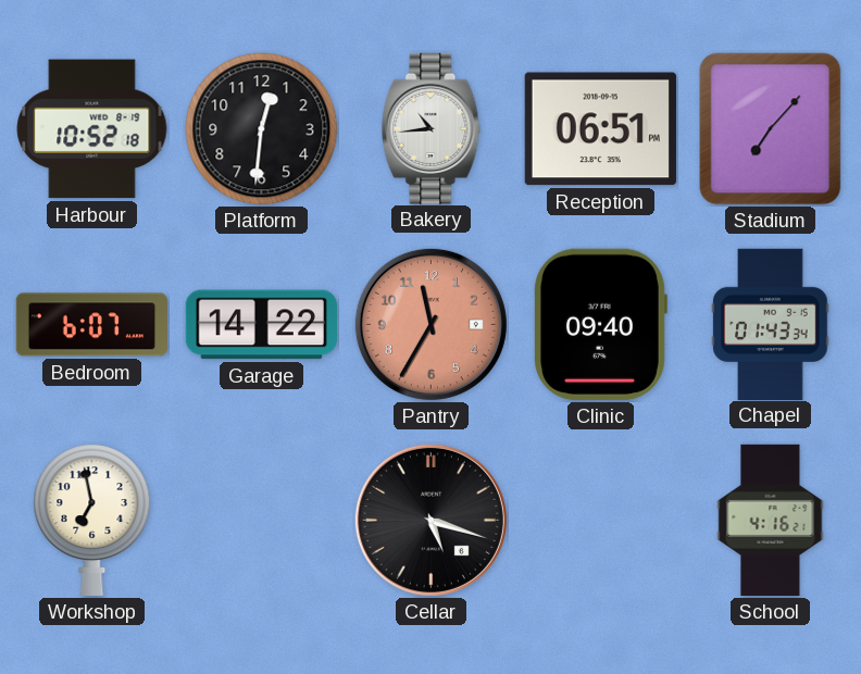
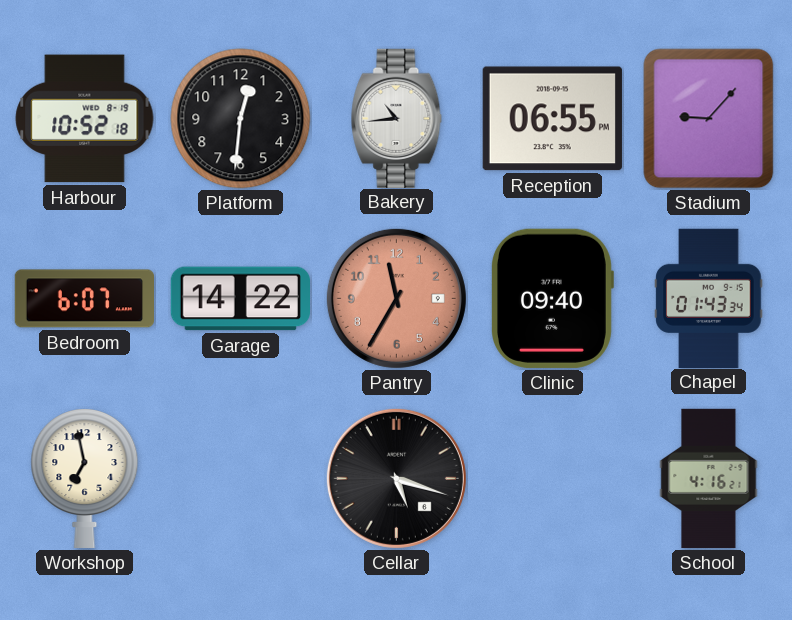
Reception: 06:51 -> 06:55 (552, 119)
Stadium: 7:07 -> 9:07 (709, 119)
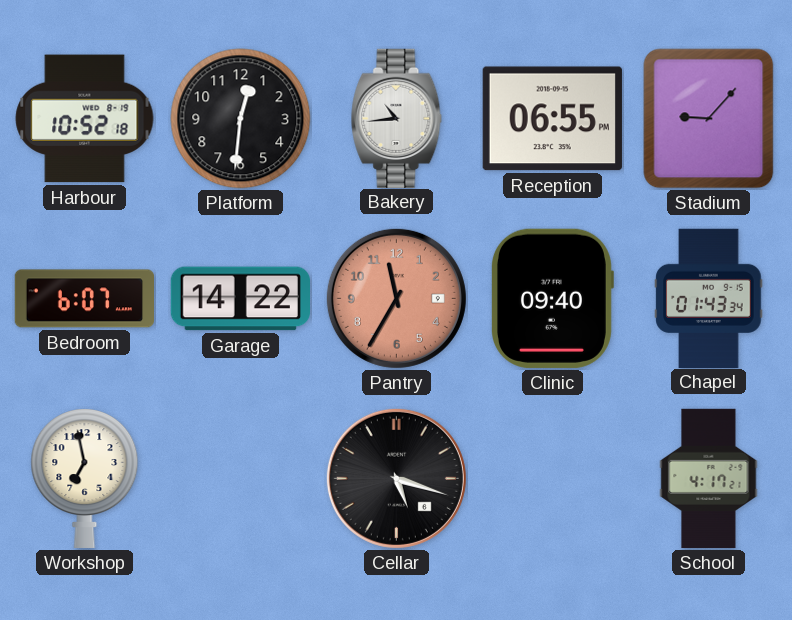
School: 4:16 -> 4:17 (709, 479)
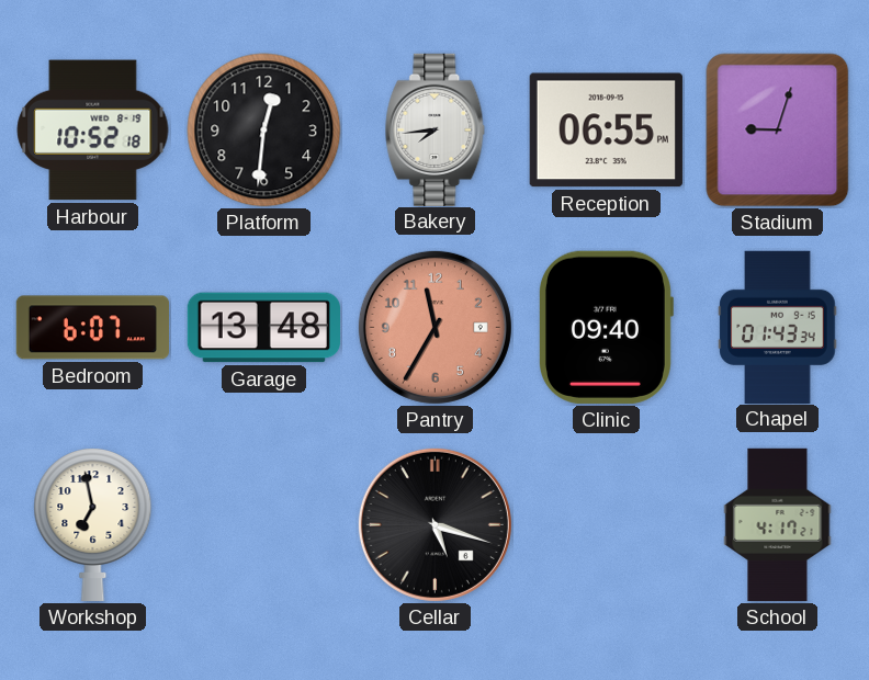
Bakery: 10:44 -> 7:44 (436, 129)
Stadium: 9:07 -> 9:03 (778, 131)
Garage: 14:22 -> 13:48 (263, 328)
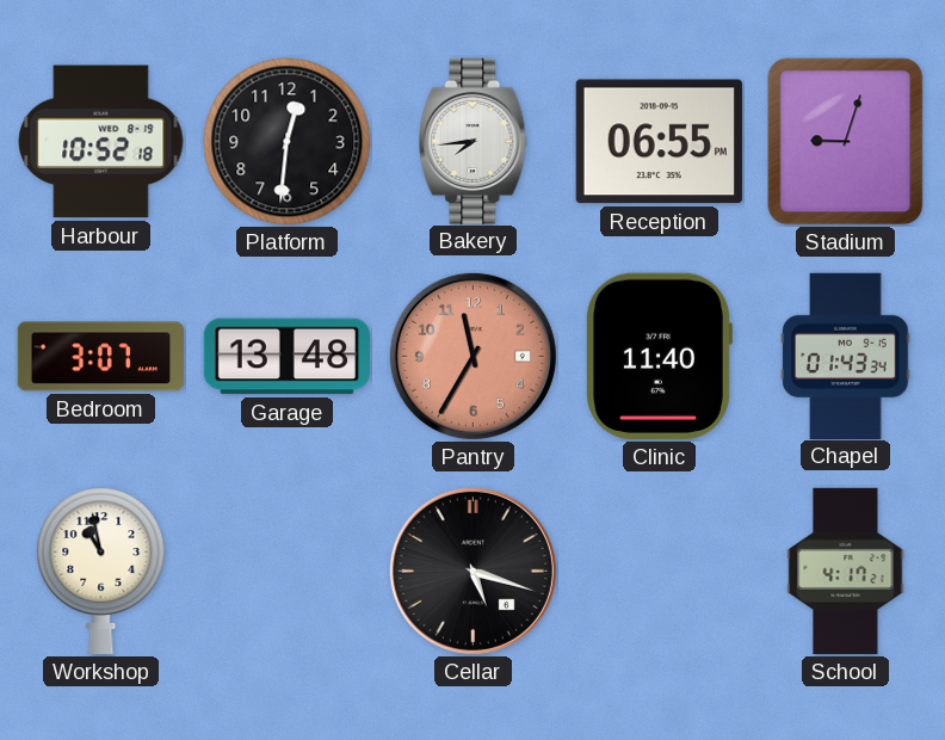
Bedroom: 6:07 -> 3:07 (100, 357)
Clinic: 09:40 -> 11:40 (659, 356)
Workshop: 6:58 -> 10:58 (101, 571)
